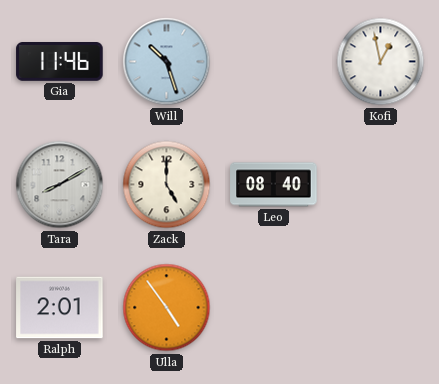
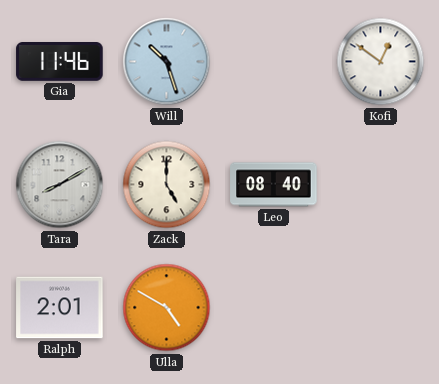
Kofi: 12:58 -> 12:51 (381, 62)
Ulla: 4:54 -> 4:50 (167, 308)
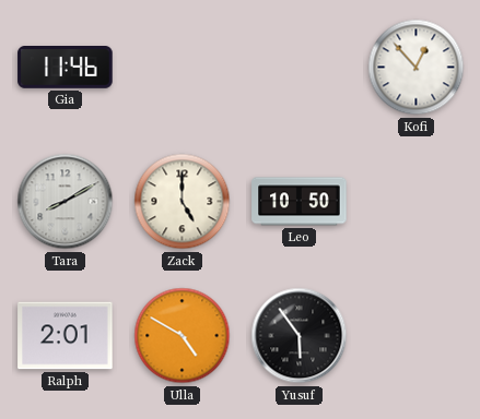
Will: 10:27 -> none (167, 62)
Kofi: 12:51 -> 12:53 (417, 68)
Leo: 08:40 -> 10:50 (300, 202)
Yusuf: none -> 5:54 (300, 336)
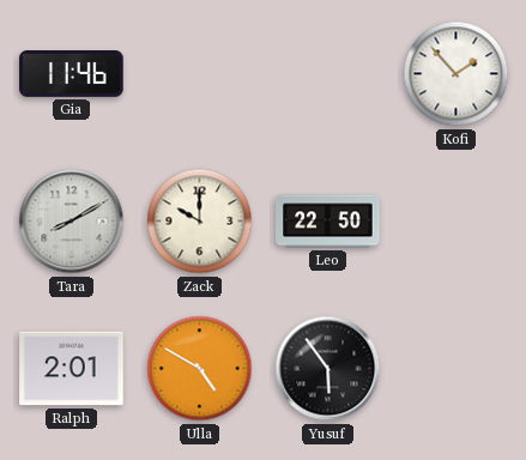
Kofi: 12:53 -> 1:53 (457, 74)
Zack: 5:00 -> 10:00 (200, 222)
Leo: 10:50 -> 22:50 (328, 222)
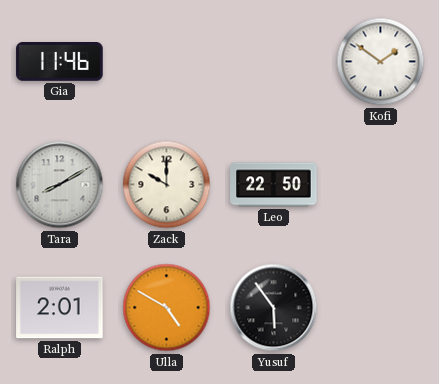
Kofi: 1:53 -> 1:51 (381, 62)
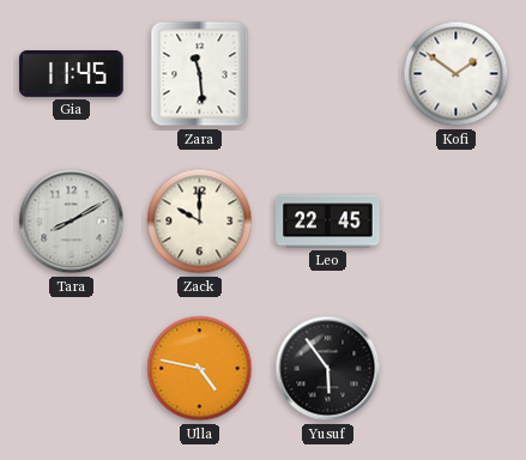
Gia: 11:46 -> 11:45 (72, 74)
Zara: none -> 11:29 (200, 74)
Leo: 22:50 -> 22:45 (328, 222)
Ralph: 2:01 -> none (60, 308)
Ulla: 4:50 -> 4:47 (200, 369)
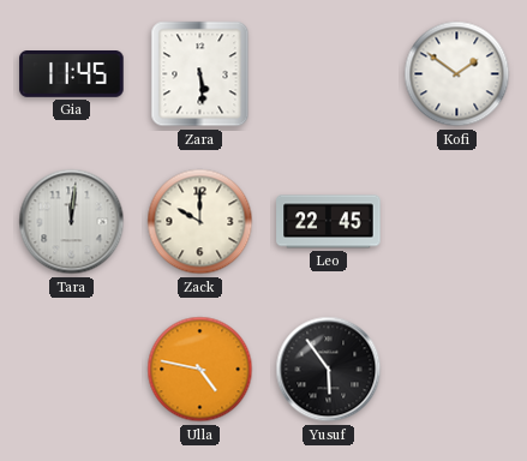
Zara: 11:29 -> 5:29 (200, 74)
Tara: 8:10 -> 12:01 (72, 222)
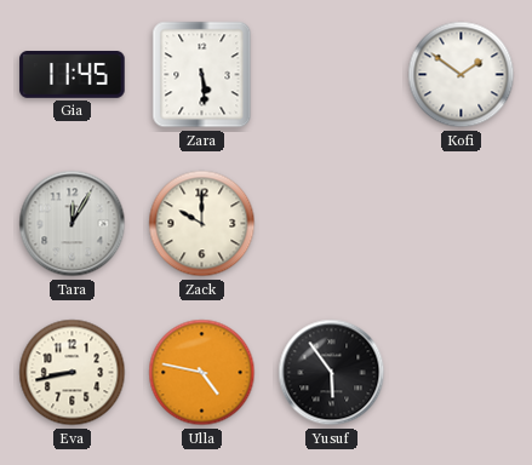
Tara: 12:01 -> 12:05 (73, 224)
Leo: 22:45 -> none (329, 222)
Eva: none -> 8:43 (73, 373)
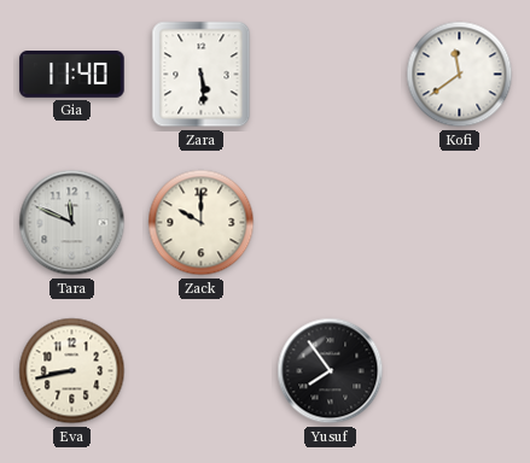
Gia: 11:45 -> 11:40 (72, 75)
Kofi: 1:51 -> 11:39 (460, 75)
Tara: 12:05 -> 11:49 (72, 223)
Ulla: 4:47 -> none (202, 373)
Yusuf: 5:54 -> 7:54 (331, 371)
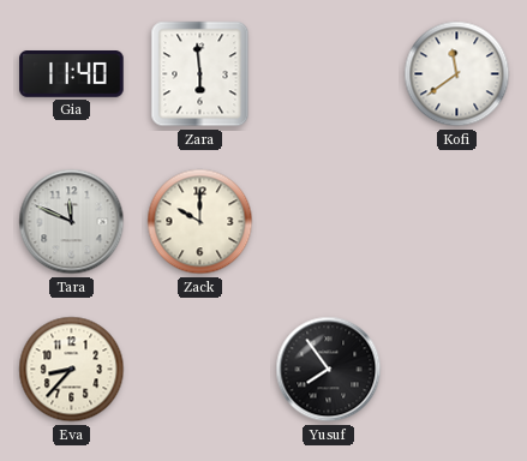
Zara: 5:29 -> 5:59 (200, 74)
Eva: 8:43 -> 8:37 (72, 370)
